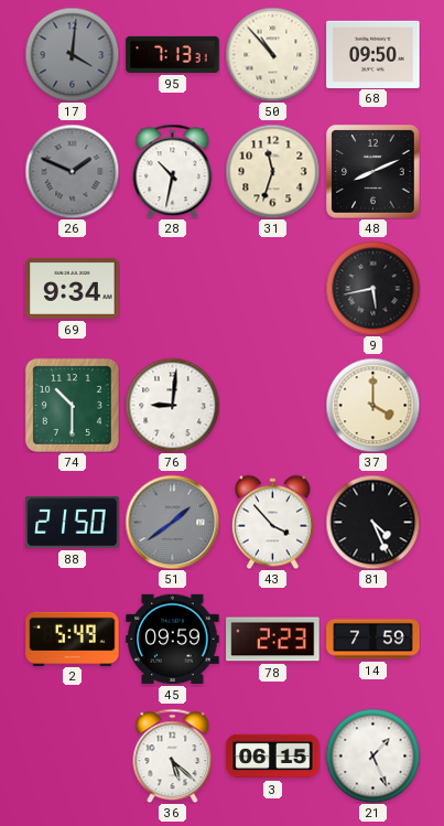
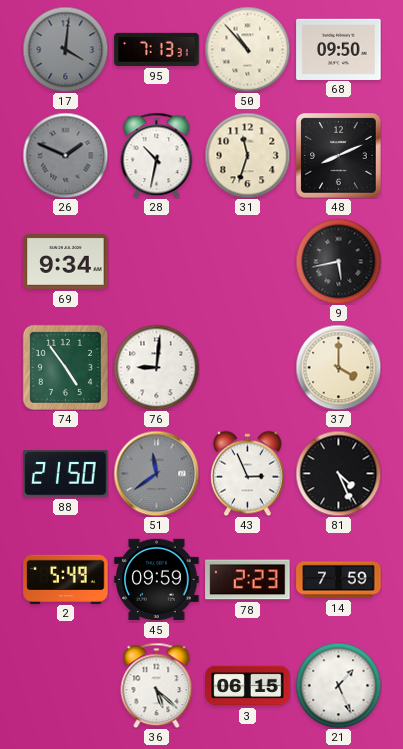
74: 10:30 -> 4:54 (65, 367)
51: 1:39 -> 11:39 (156, 473)
43: 3:53 -> 2:56 (247, 473)
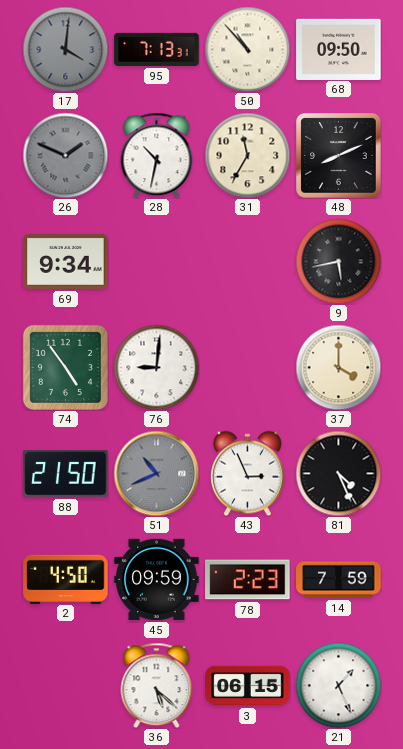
31: 11:33 -> 11:35 (247, 155)
51: 11:39 -> 10:41 (156, 473)
2: 5:49 -> 4:50 (66, 579)
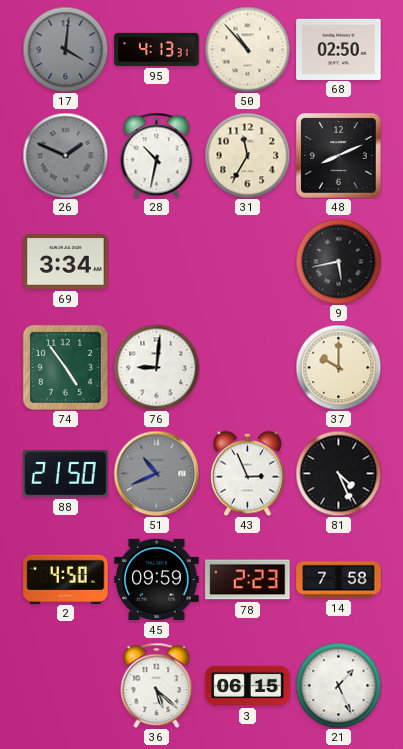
95: 7:13 -> 4:13 (157, 49)
68: 09:50 -> 02:50 (339, 49)
69: 9:34 -> 3:34 (66, 262)
37: 4:00 -> 10:00 (338, 367)
14: 7:59 -> 7:58 (339, 580)
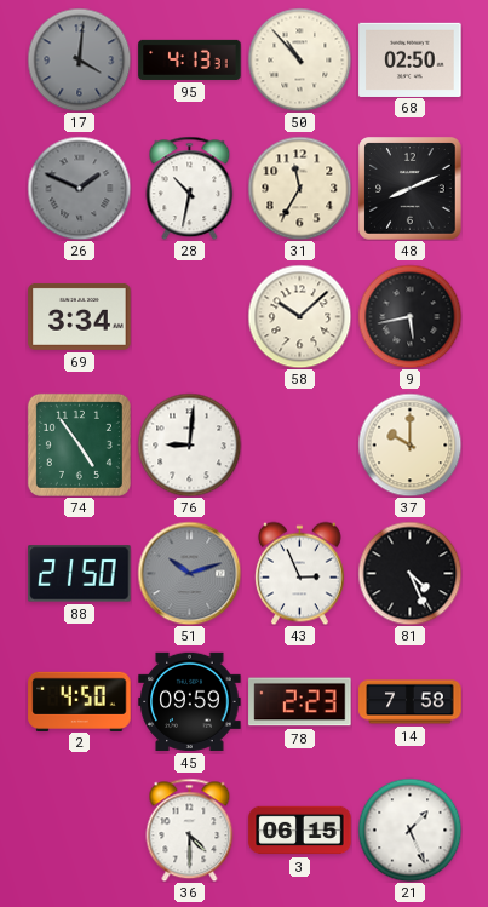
58: none -> 10:08 (299, 316)
51: 10:41 -> 10:12 (189, 573)
36: 5:22 -> 4:30 (190, 829)
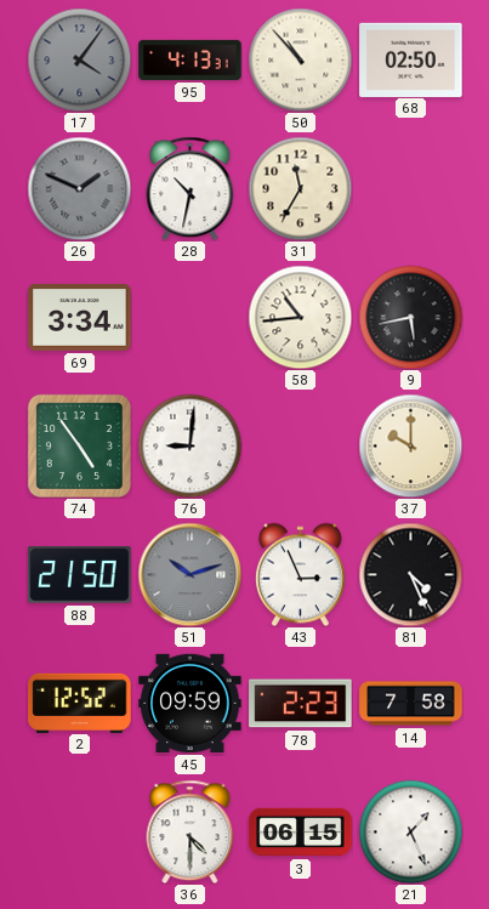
17: 4:01 -> 4:06 (79, 59)
48: 8:11 -> none (411, 189)
58: 10:08 -> 10:44 (300, 317)
2: 4:50 -> 12:52 (80, 703)
